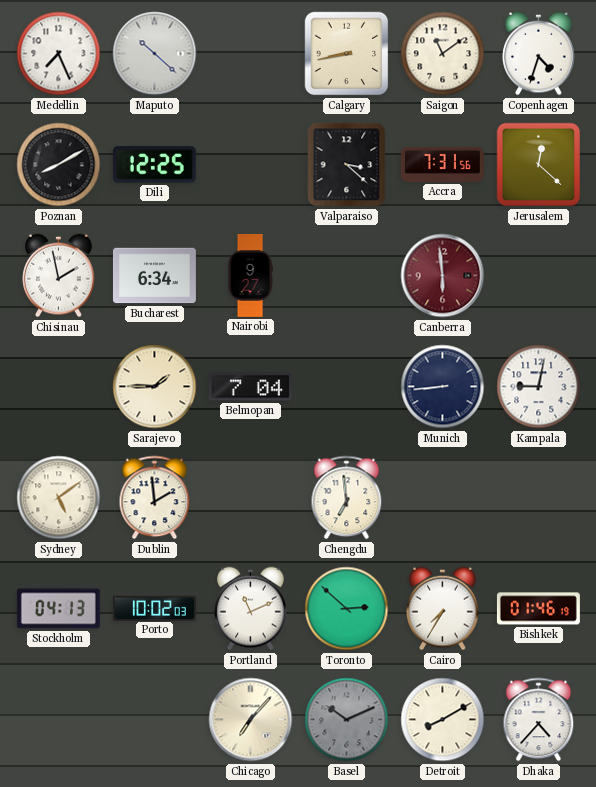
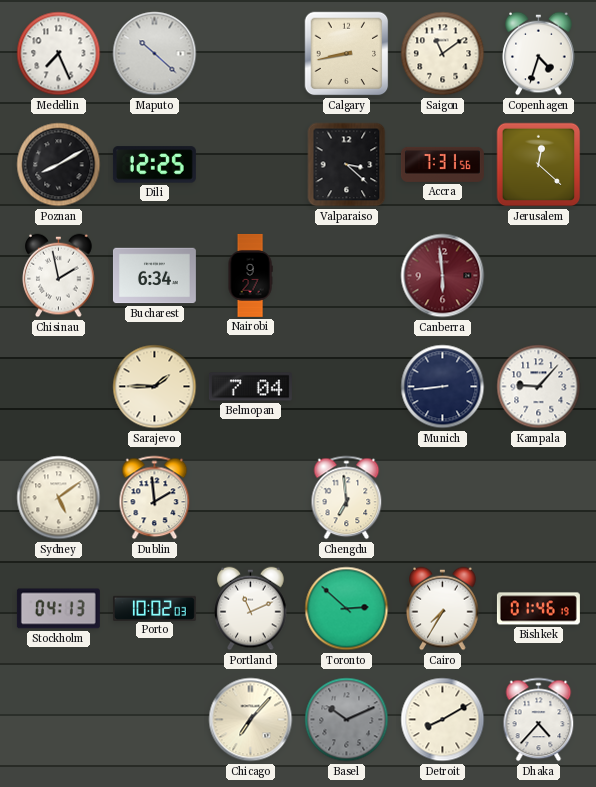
Kampala: 9:02 -> 9:07 (539, 387)
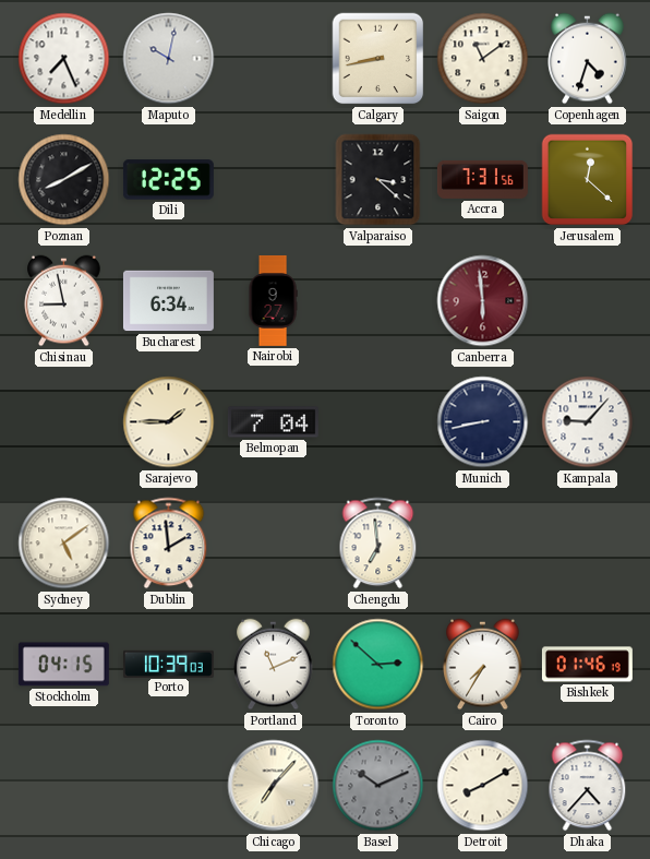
Maputo: 10:22 -> 10:02 (169, 59)
Chisinau: 1:58 -> 8:58 (64, 301)
Munich: 8:44 -> 8:43 (483, 422)
Stockholm: 04:13 -> 04:15 (63, 665)
Porto: 10:02 -> 10:39 (168, 664)
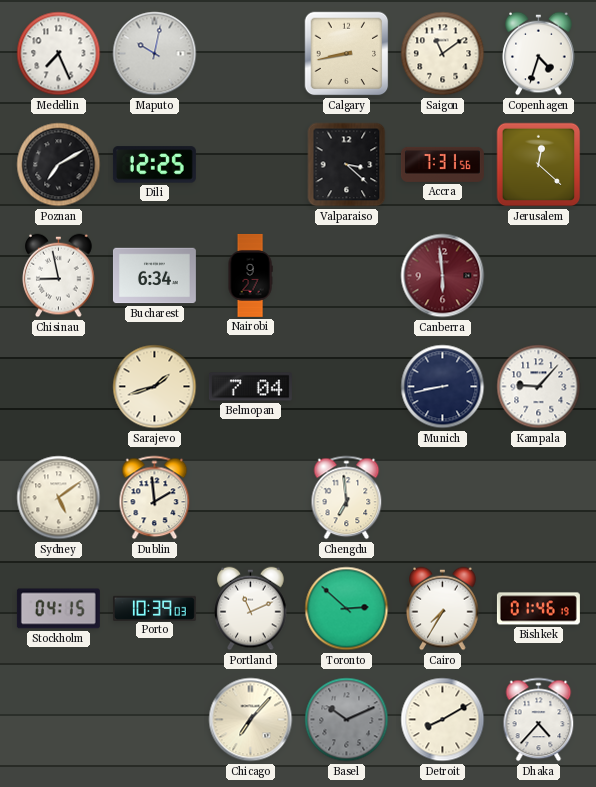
Poznan: 8:10 -> 7:10 (59, 165)
Sarajevo: 1:45 -> 1:42 (155, 387)
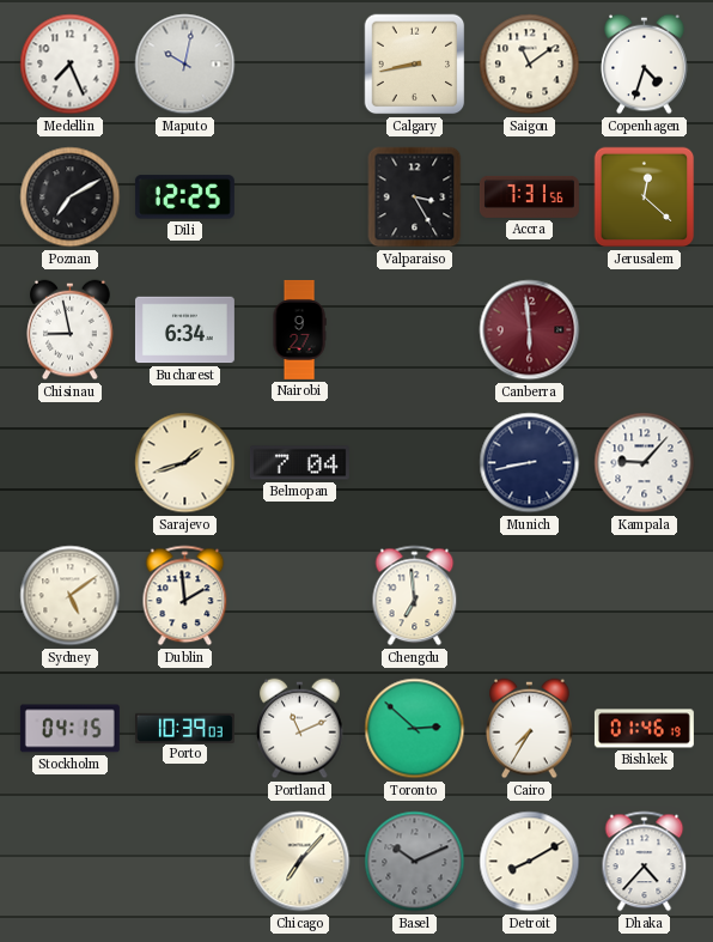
Valparaiso: 3:22 -> 3:25 (415, 197)
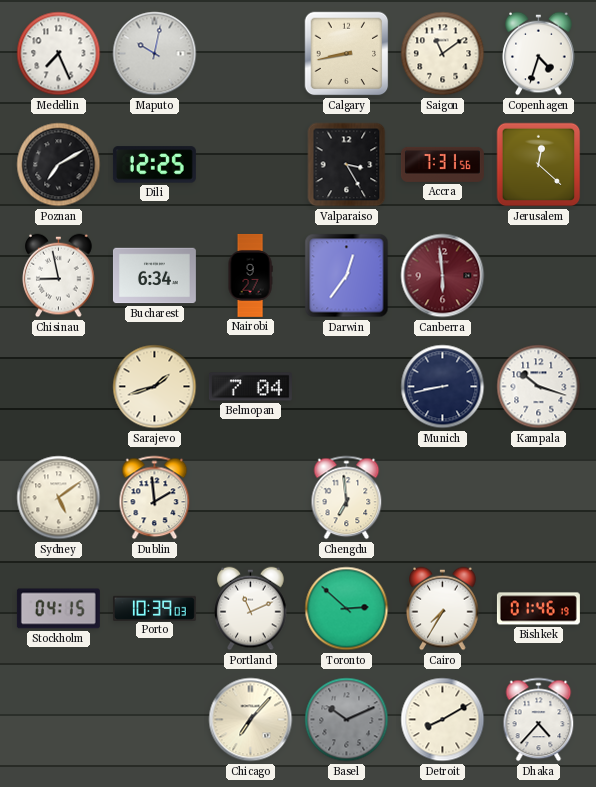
Darwin: none -> 12:36 (347, 276)
Kampala: 9:07 -> 10:18 (539, 387)
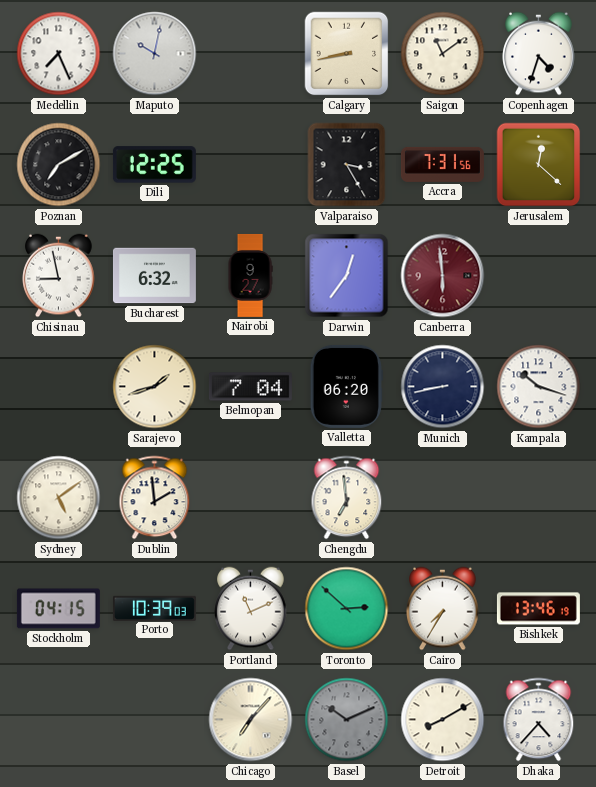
Bucharest: 6:34 -> 6:32 (154, 276)
Valletta: none -> 06:20 (346, 386)
Bishkek: 01:46 -> 13:46 (538, 609)
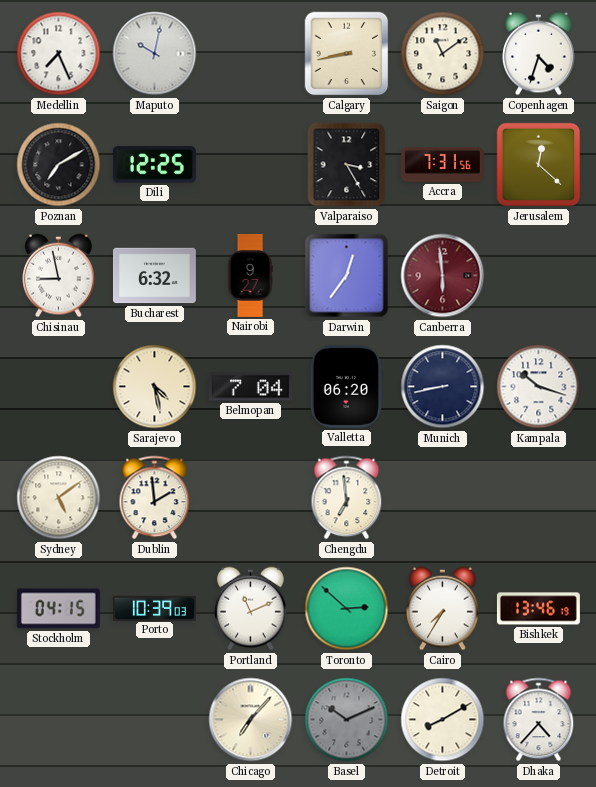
Sarajevo: 1:42 -> 4:28 (155, 387)
